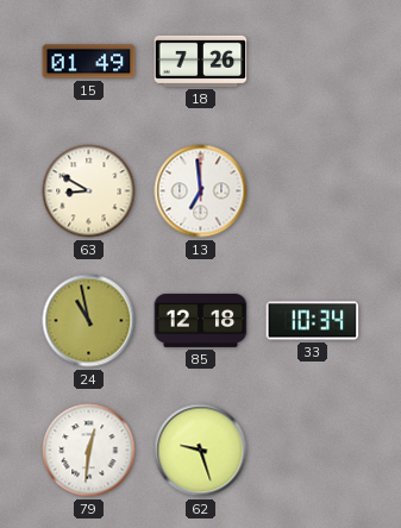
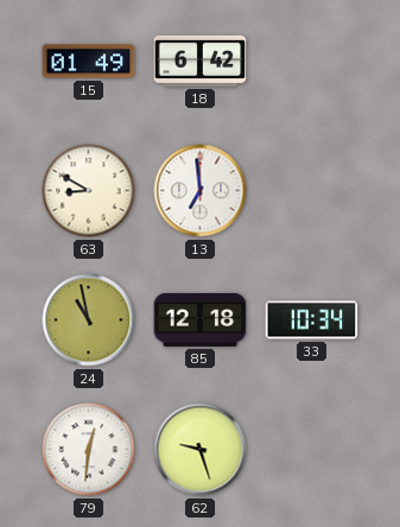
18: 7:26 -> 6:42 (201, 61)
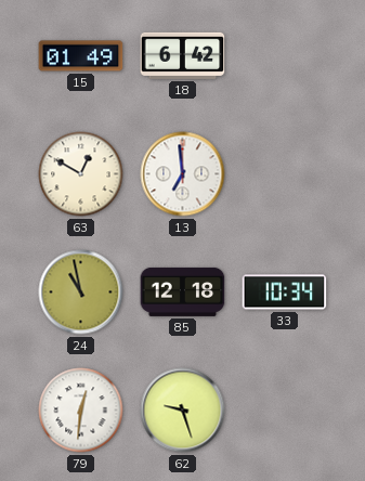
63: 8:50 -> 12:50 (81, 174)
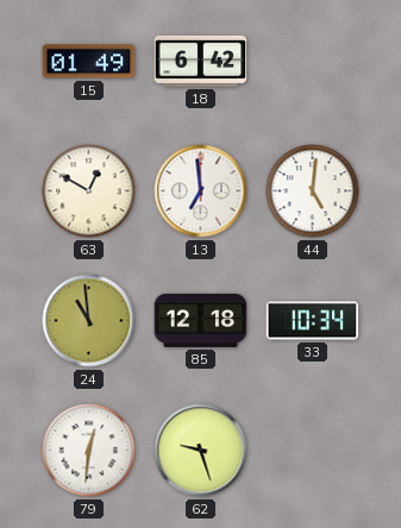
44: none -> 5:01 (313, 191)
24: 10:58 -> 10:59 (89, 321)
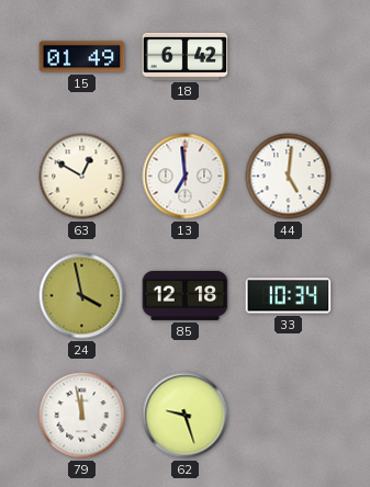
24: 10:59 -> 3:58 (82, 296)
79: 12:31 -> 11:58 (82, 416)
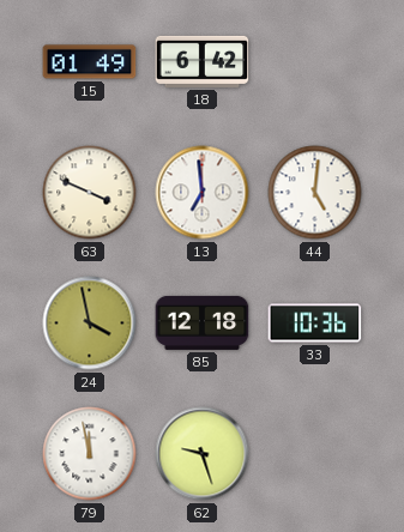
63: 12:50 -> 3:49 (90, 193)
33: 10:34 -> 10:36 (315, 324)
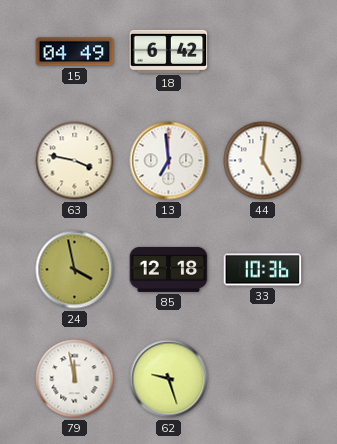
15: 01:49 -> 04:49 (75, 52)
63: 3:49 -> 3:47 (75, 161)
